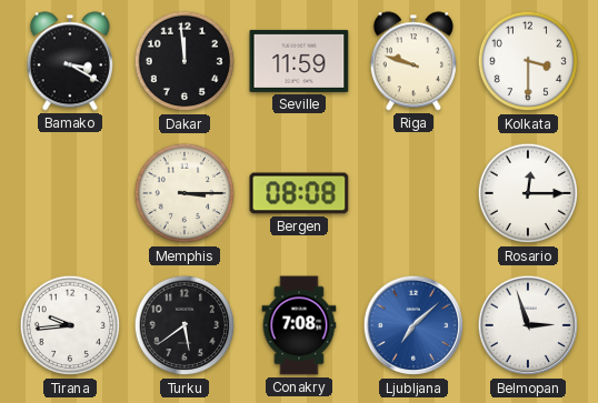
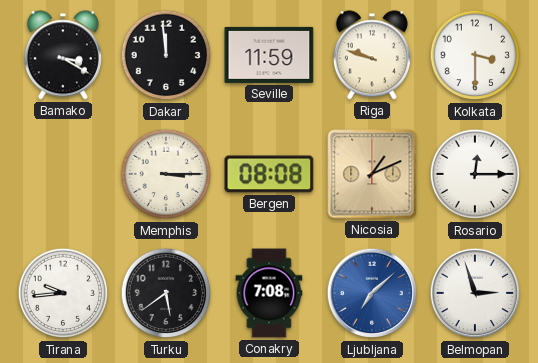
Nicosia: none -> 1:11 (372, 174)
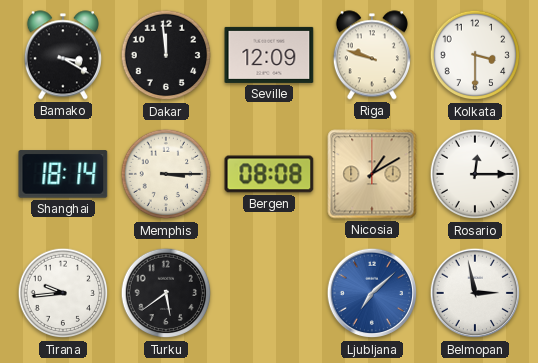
Seville: 11:59 -> 12:09 (269, 55)
Shanghai: none -> 18:14 (63, 174)
Nicosia: 1:11 -> 1:10 (372, 174)
Conakry: 7:08 -> none (269, 293)
Belmopan: 2:57 -> 2:58 (475, 293)
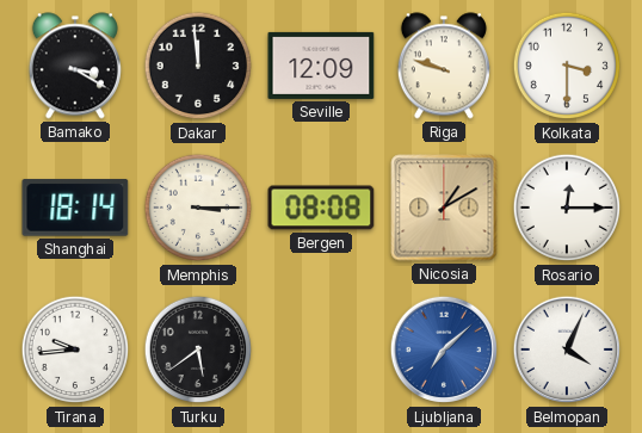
Belmopan: 2:58 -> 4:04 (567, 350)
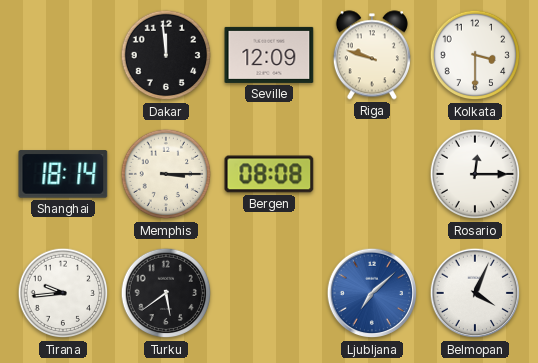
Bamako: 3:20 -> none (75, 66)
Nicosia: 1:10 -> none (444, 208)
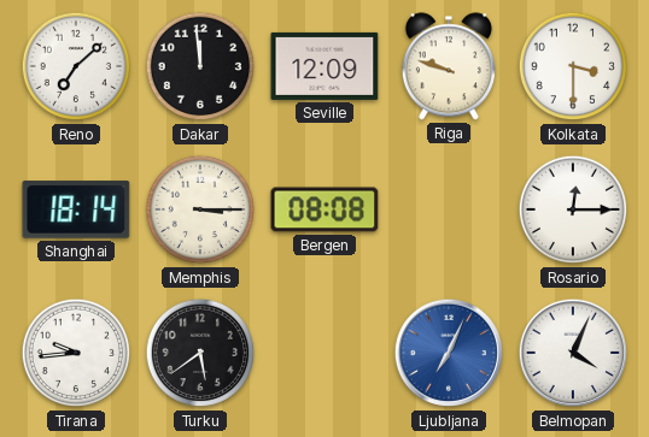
Reno: none -> 7:08 (76, 66)
Ljubljana: 7:08 -> 7:04 (449, 353)
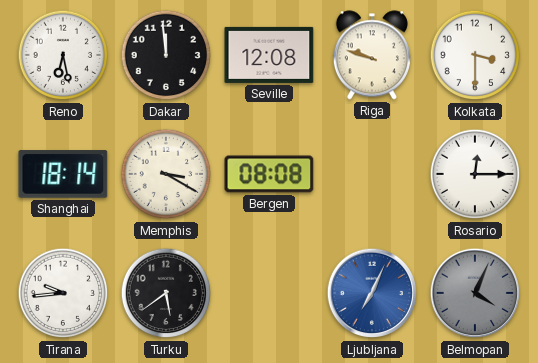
Reno: 7:08 -> 6:28 (63, 55)
Seville: 12:09 -> 12:08 (269, 55)
Memphis: 3:15 -> 3:20 (166, 174)
Belmopan dial: white -> grey (475, 293)
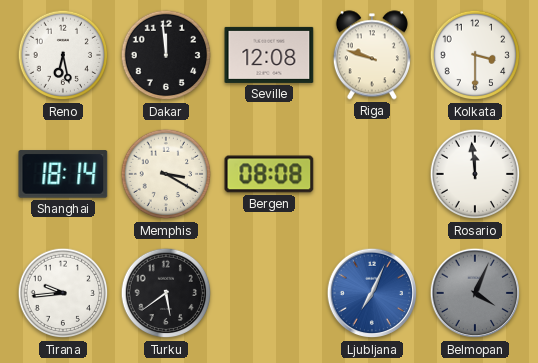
Rosario: 12:15 -> 11:59 (475, 174)
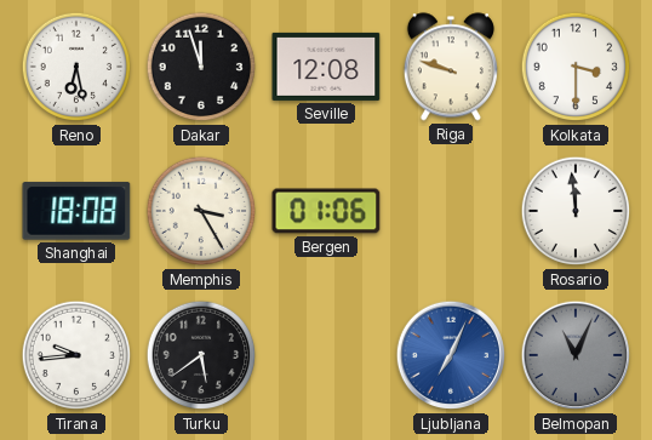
Dakar: 11:59 -> 11:57 (201, 67)
Shanghai: 18:14 -> 18:08 (76, 211)
Memphis: 3:20 -> 3:25 (201, 211)
Bergen: 08:08 -> 01:06 (326, 211)
Belmopan: 4:04 -> 11:04 (576, 355)
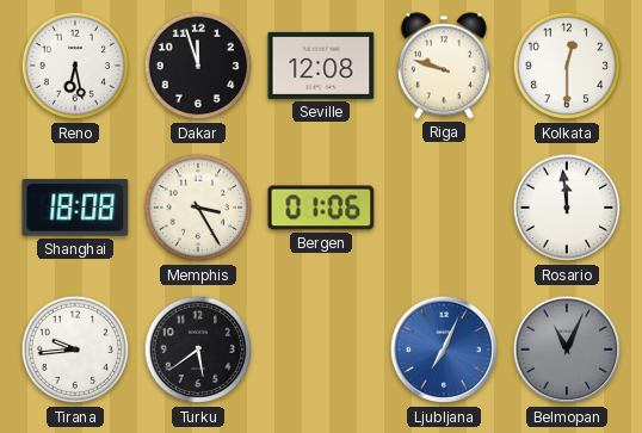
Kolkata: 3:30 -> 12:30 (567, 66)
